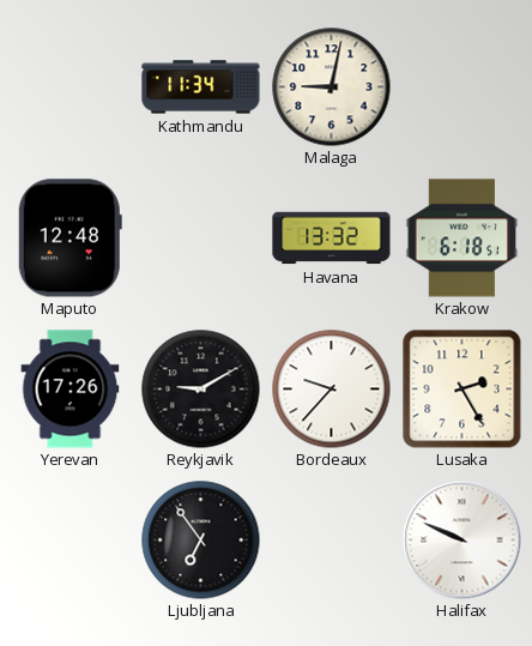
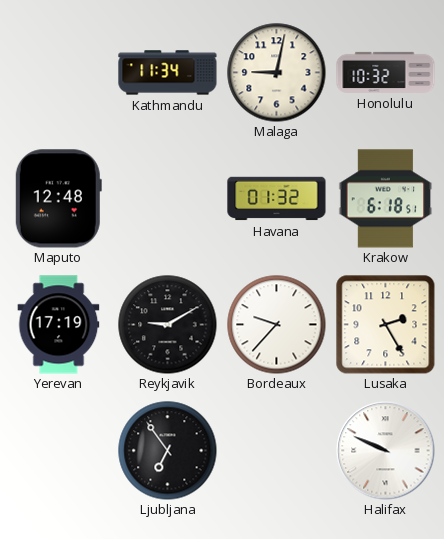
Honolulu: none -> 10:32 (386, 72)
Havana: 13:32 -> 01:32 (277, 199)
Yerevan: 17:26 -> 17:19 (59, 325)
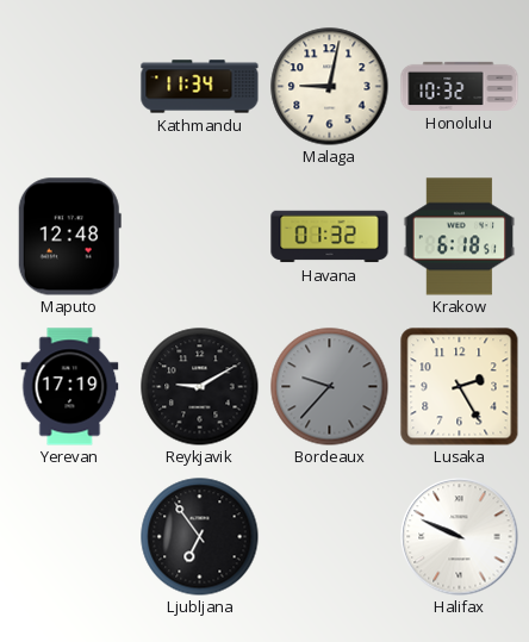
Bordeaux dial: white -> grey (330, 387)
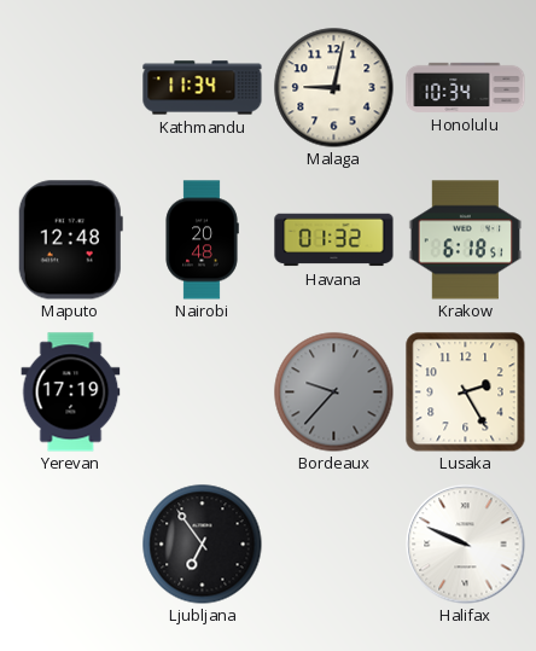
Honolulu: 10:32 -> 10:34 (466, 87)
Nairobi: none -> 20:48 (202, 240)
Reykjavik: 9:10 -> none (200, 387)
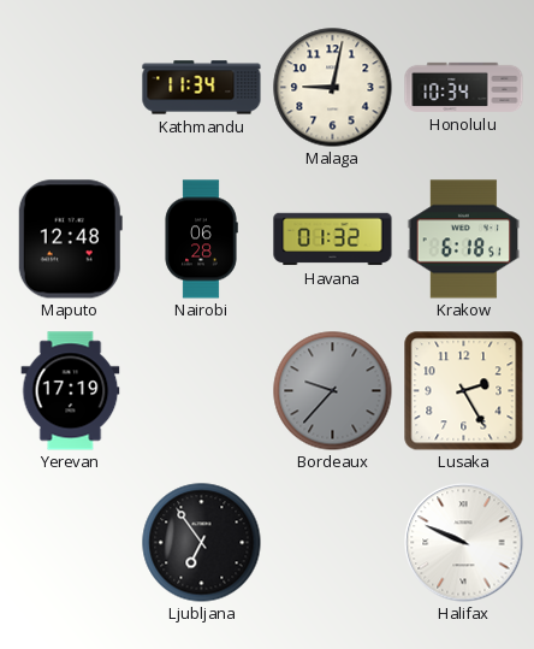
Nairobi: 20:48 -> 06:28 (201, 240)
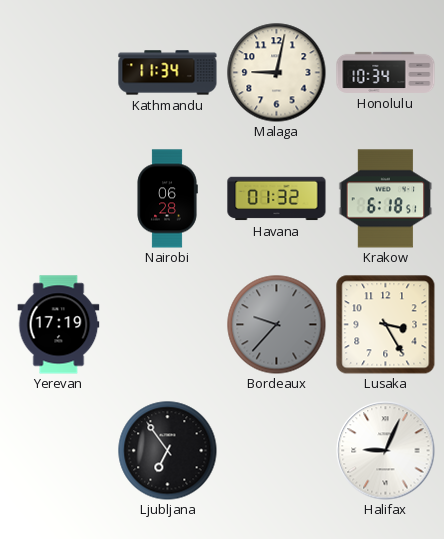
Maputo: 12:48 -> none (70, 240)
Lusaka: 2:25 -> 3:25 (385, 324)
Halifax: 9:49 -> 9:04 (386, 451)
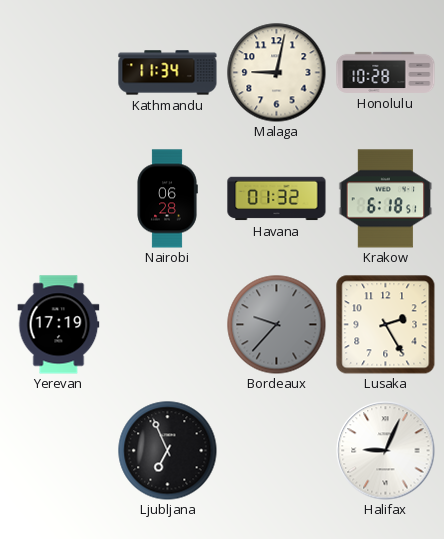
Honolulu: 10:34 -> 10:28 (386, 72)
Lusaka: 3:25 -> 2:25 (385, 324)
Ljubljana: 6:54 -> 6:56 (168, 451)
